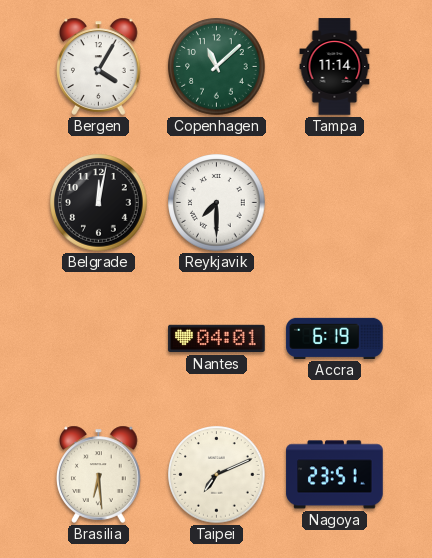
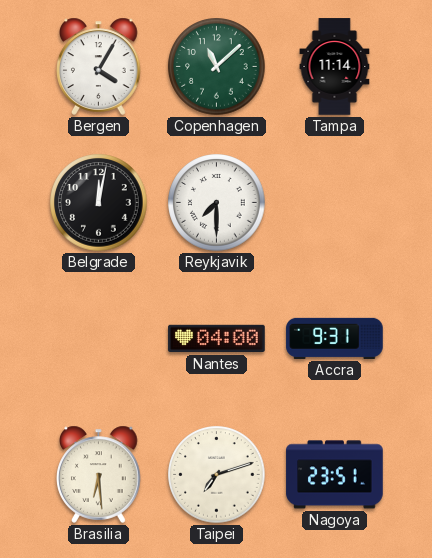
Nantes: 04:01 -> 04:00 (217, 339)
Accra: 6:19 -> 9:31 (335, 338)
Taipei: 7:11 -> 7:12 (217, 475)
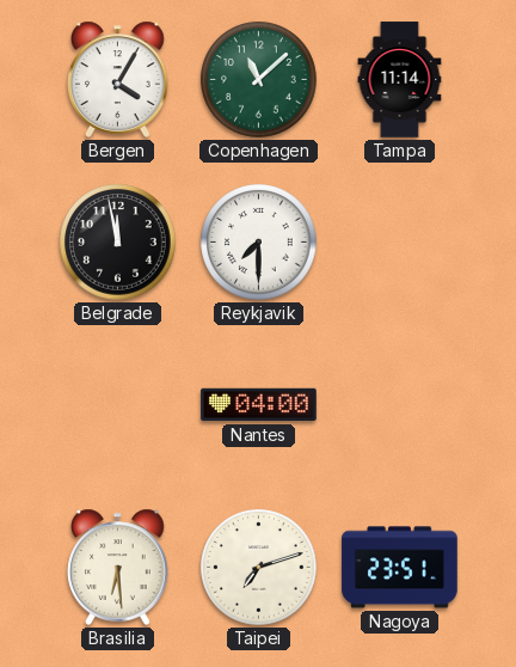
Belgrade: 12:02 -> 11:58 (118, 243)
Accra: 9:31 -> none (335, 338)
